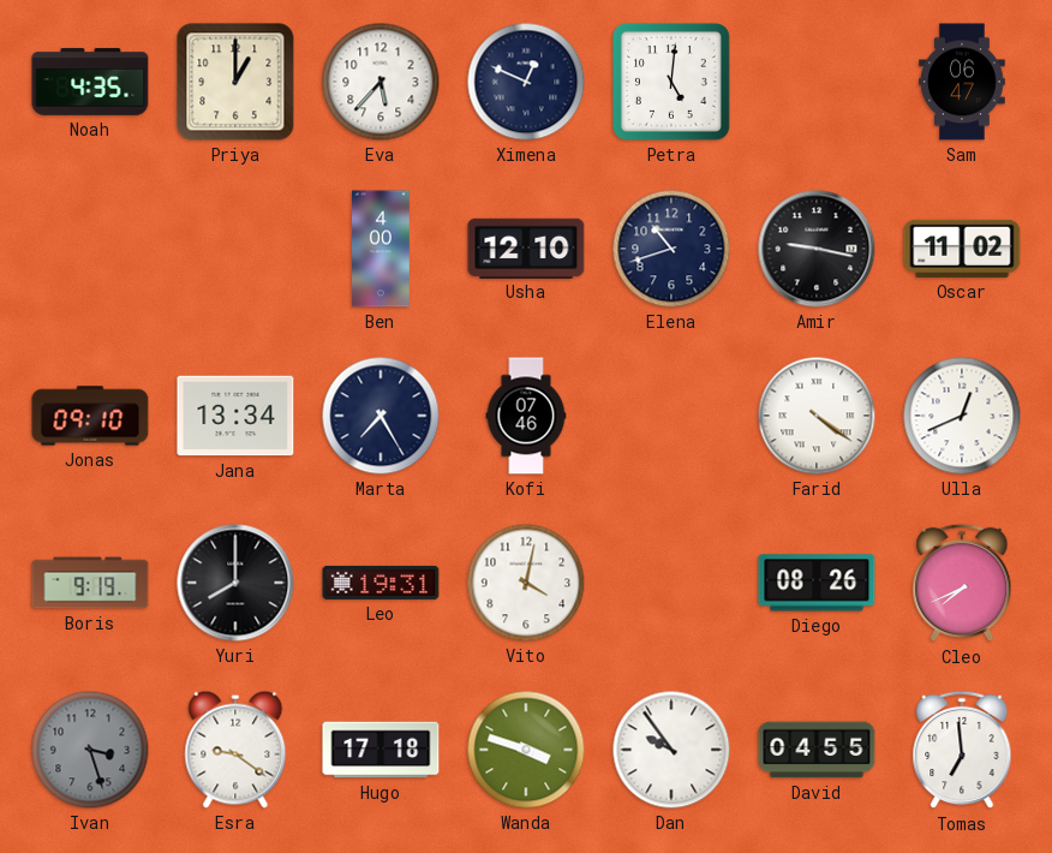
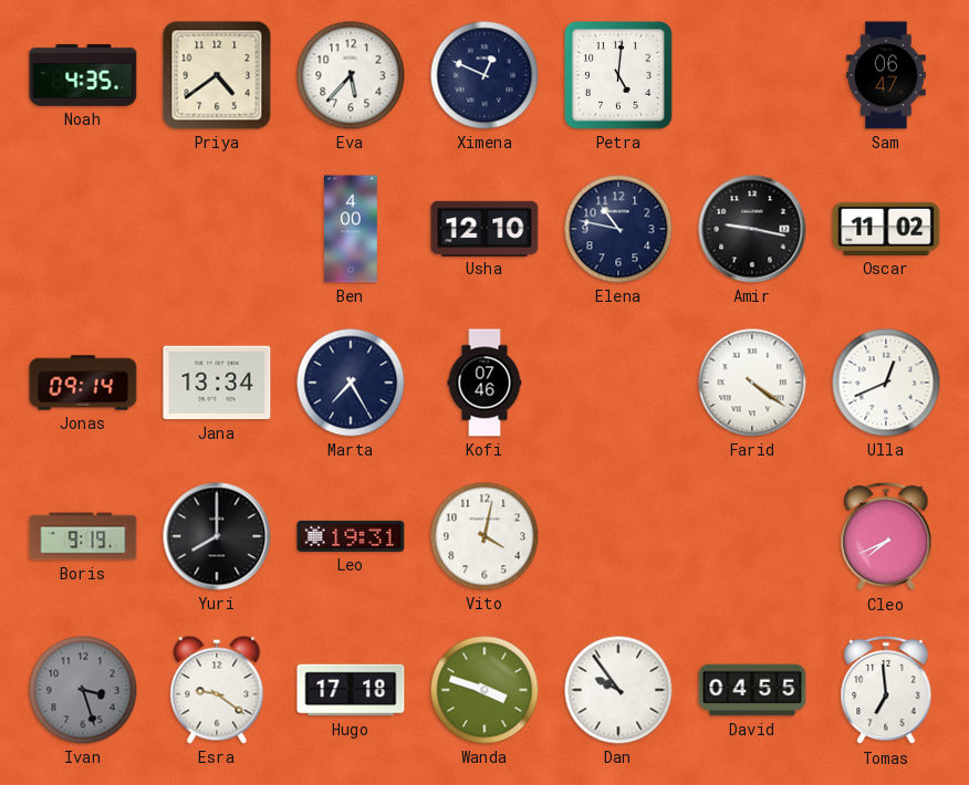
Priya: 1:00 -> 4:39 (217, 75)
Elena: 10:42 -> 10:47 (618, 229)
Jonas: 09:10 -> 09:14 (83, 383)
Diego: 08:26 -> none (817, 583)
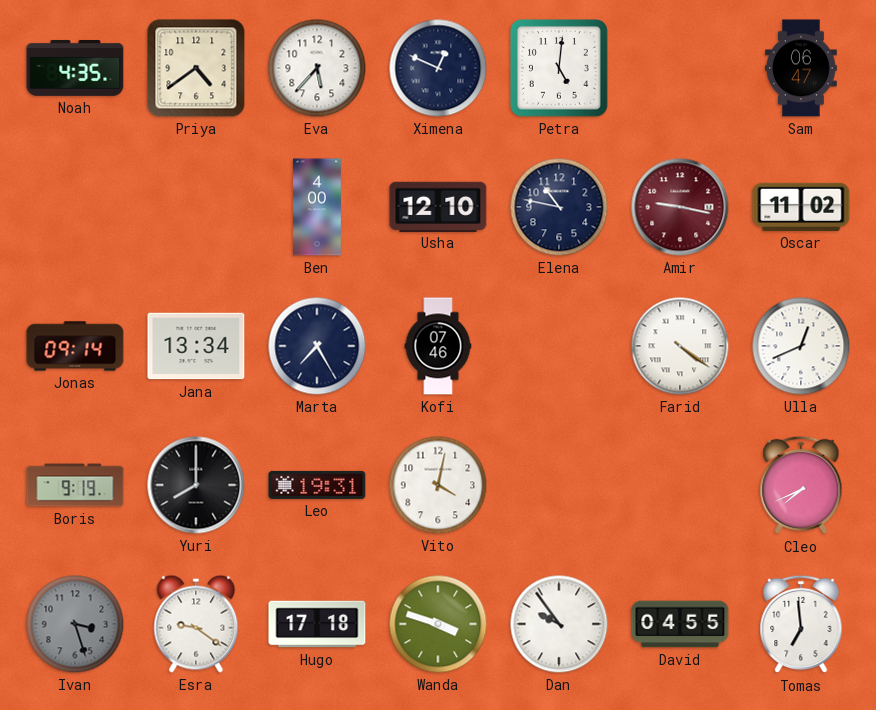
Amir dial: black -> burgundy (680, 207)
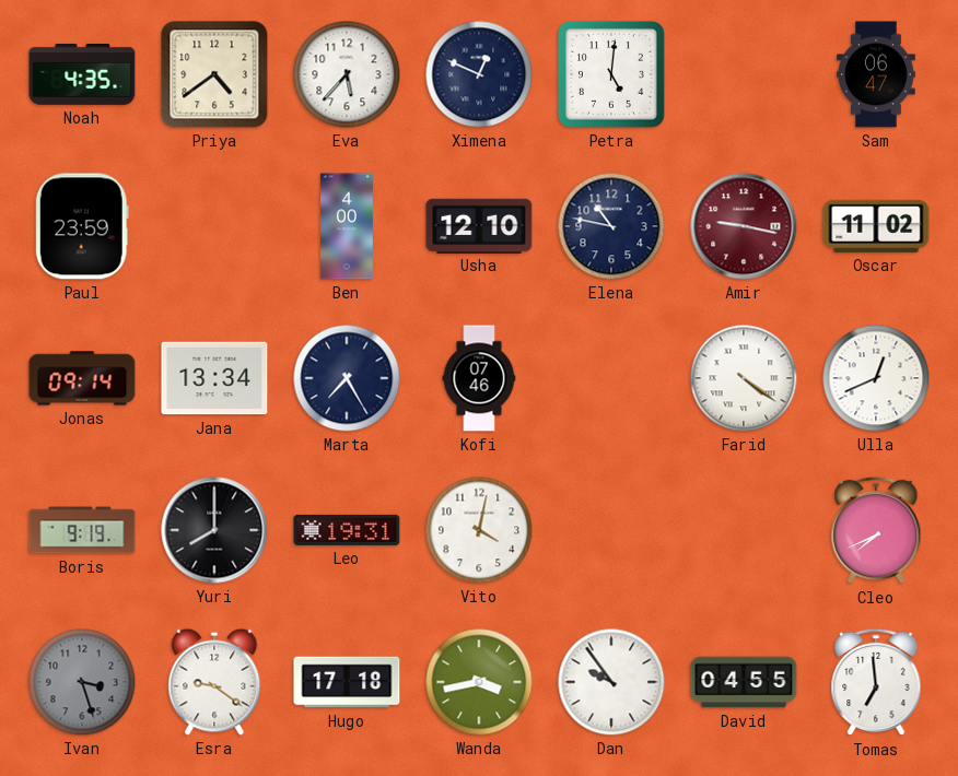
Paul: none -> 23:59 (82, 226)
Wanda: 3:48 -> 3:43 (479, 682)
